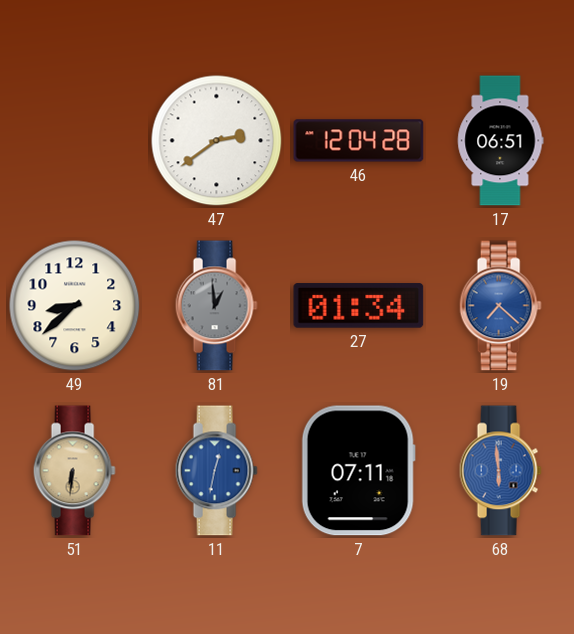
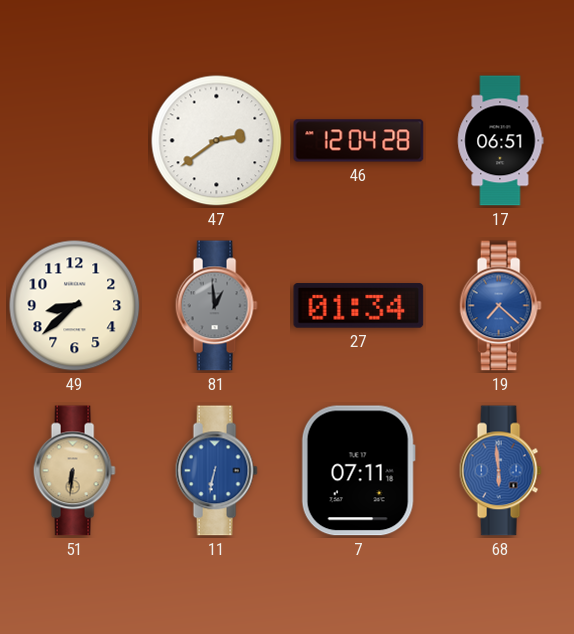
11: 12:32 -> 6:32 (216, 471)
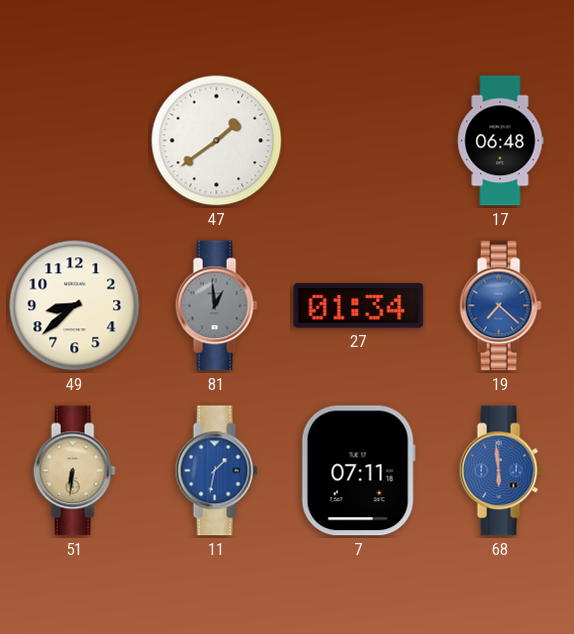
47: 2:39 -> 1:39 (217, 141)
46: 12:04 -> none (359, 141)
17: 06:51 -> 06:48 (500, 141)
11: 6:32 -> 1:32 (216, 471)
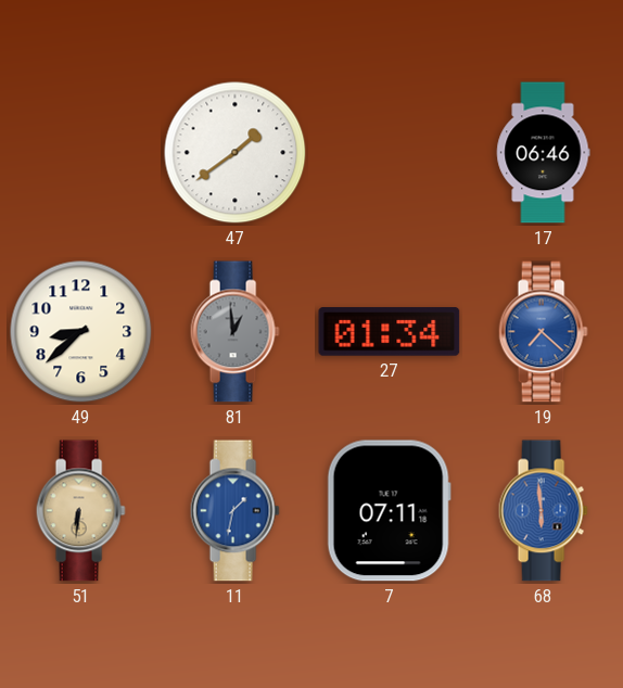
17: 06:48 -> 06:46 (543, 153)
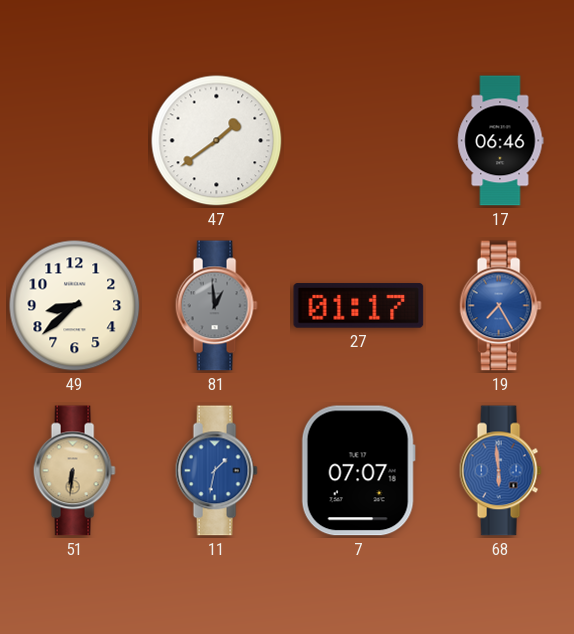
27: 01:34 -> 01:17 (359, 306)
19: 7:22 -> 7:25 (500, 306)
7: 07:11 -> 07:07 (358, 471)
